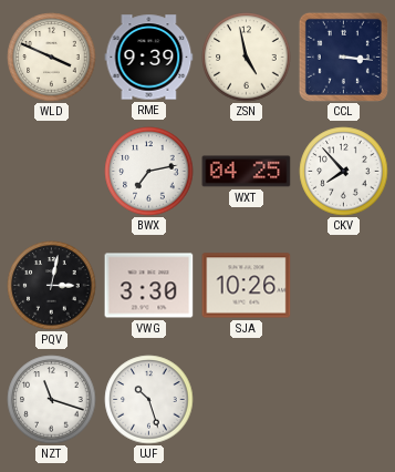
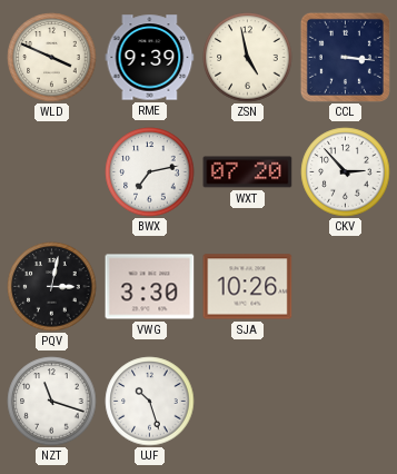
WXT: 04:25 -> 07:20 (248, 172)
CKV: 7:53 -> 2:53 (346, 172)
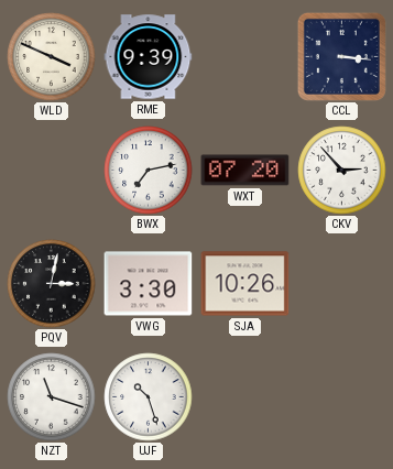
ZSN: 4:58 -> none (248, 58)
